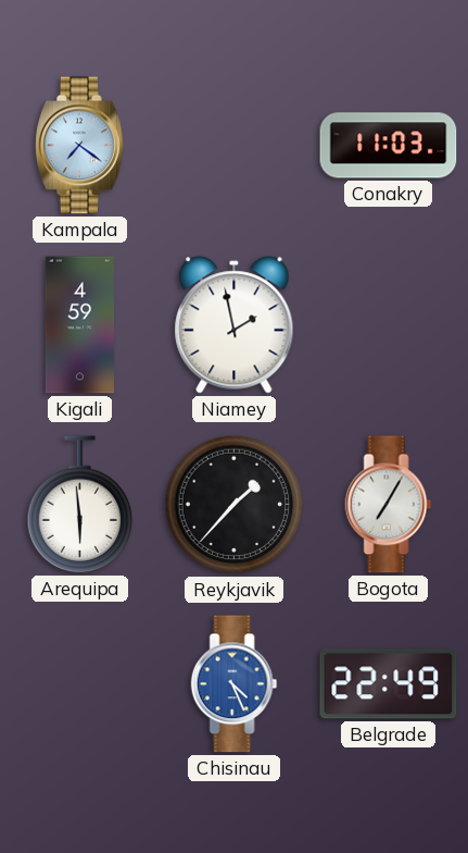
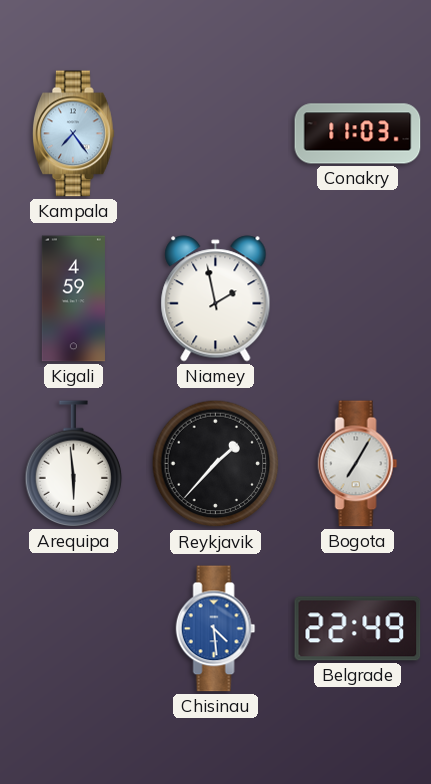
Kampala: 7:21 -> 7:24 (74, 134)
Chisinau: 4:26 -> 4:29 (216, 629)
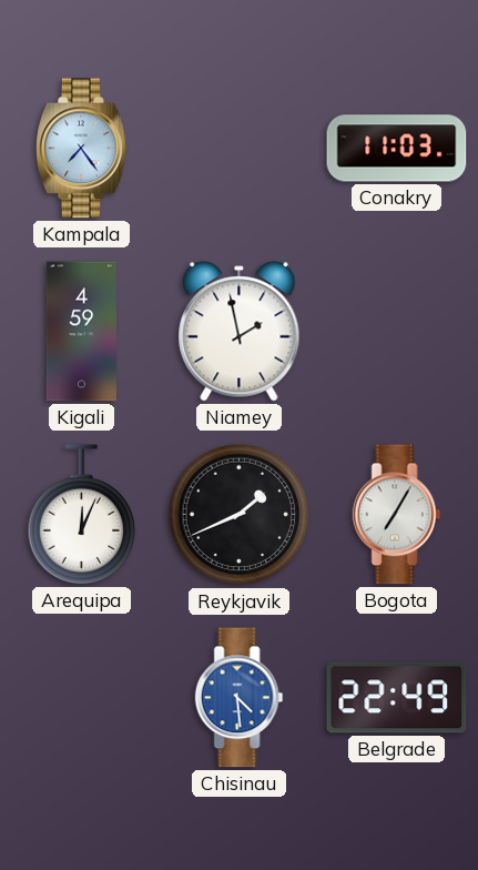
Arequipa: 5:59 -> 12:04 (82, 515)
Reykjavik: 1:37 -> 1:41 (240, 515)
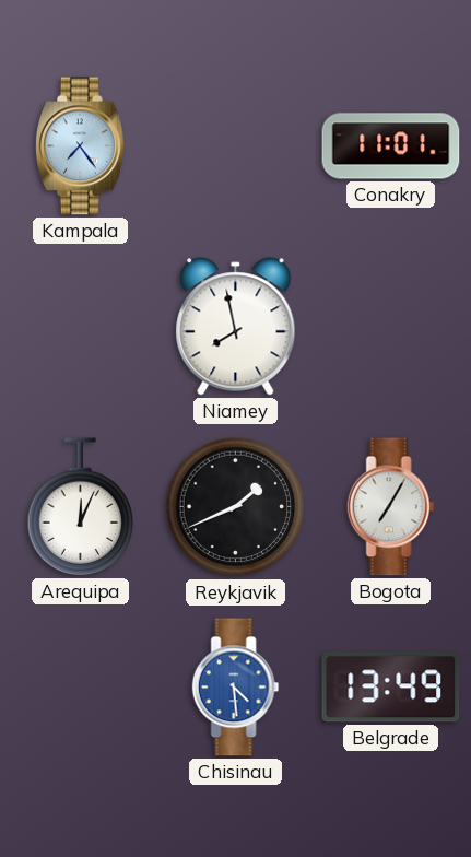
Conakry: 11:03 -> 11:01 (391, 146)
Kigali: 4:59 -> none (81, 332)
Niamey: 1:58 -> 7:58 (236, 327)
Belgrade: 22:49 -> 13:49 (391, 688)
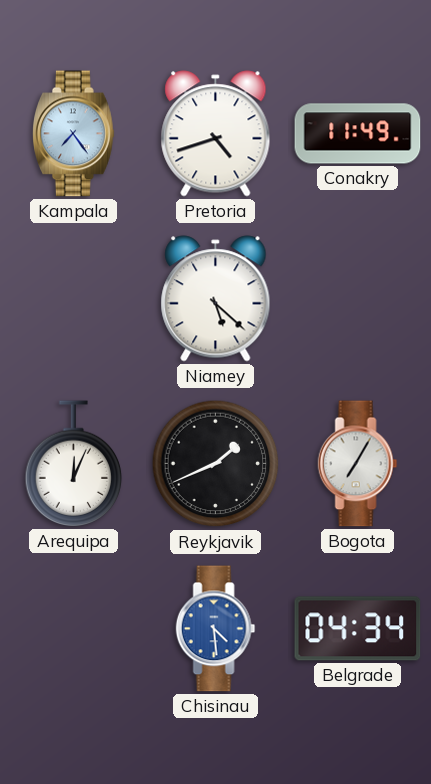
Pretoria: none -> 4:42 (216, 134)
Conakry: 11:01 -> 11:49 (358, 134)
Niamey: 7:58 -> 5:22 (216, 299)
Belgrade: 13:49 -> 04:34 (358, 629)
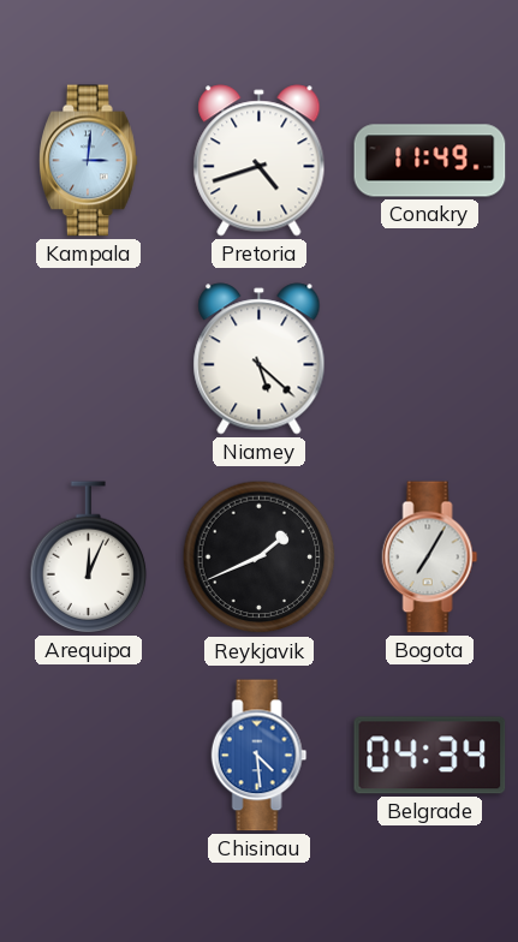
Kampala: 7:24 -> 3:01 (89, 161)
